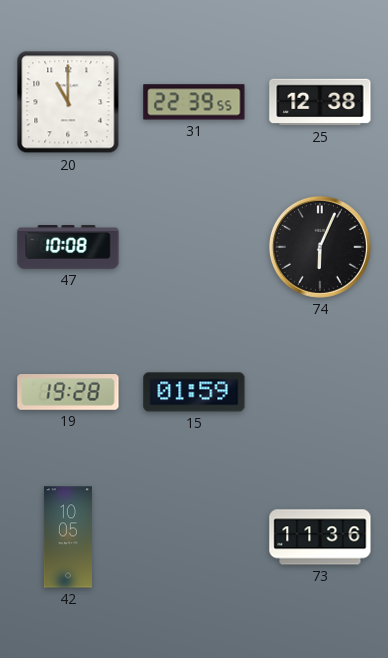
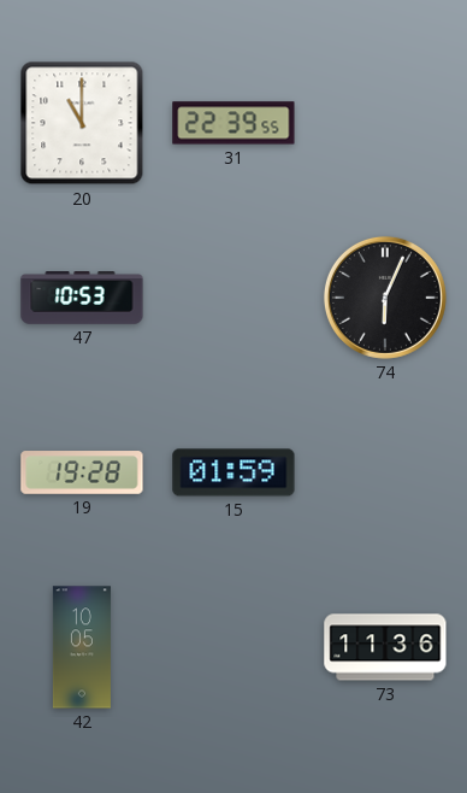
25: 12:38 -> none (320, 102)
47: 10:08 -> 10:53 (82, 298)
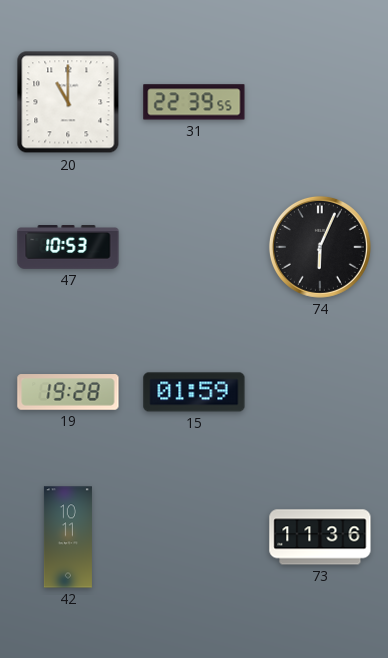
42: 10:05 -> 10:11 (68, 537)
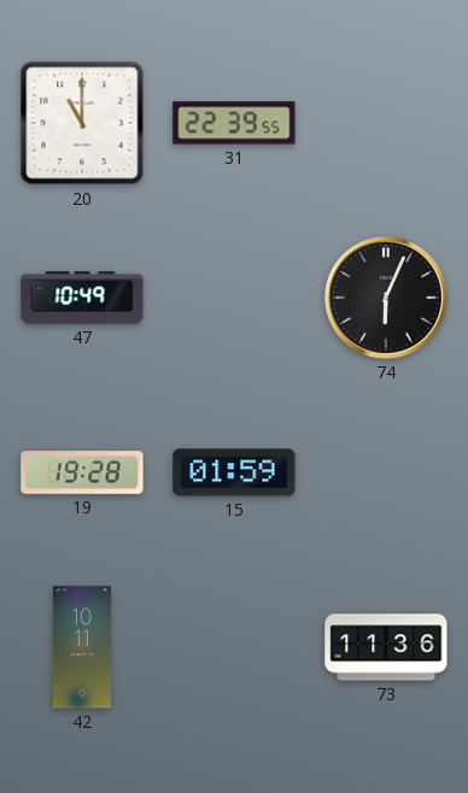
47: 10:53 -> 10:49 (82, 298)
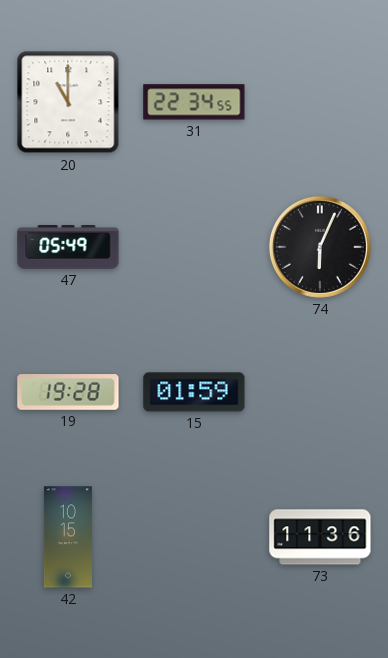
31: 22:39 -> 22:34 (194, 102)
47: 10:49 -> 05:49 (68, 247)
42: 10:11 -> 10:15 (68, 537)
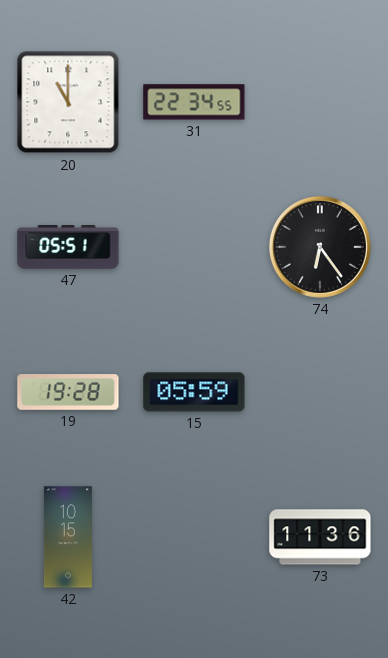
47: 05:49 -> 05:51 (68, 247)
74: 6:04 -> 6:24 (320, 247)
15: 01:59 -> 05:59 (194, 392)
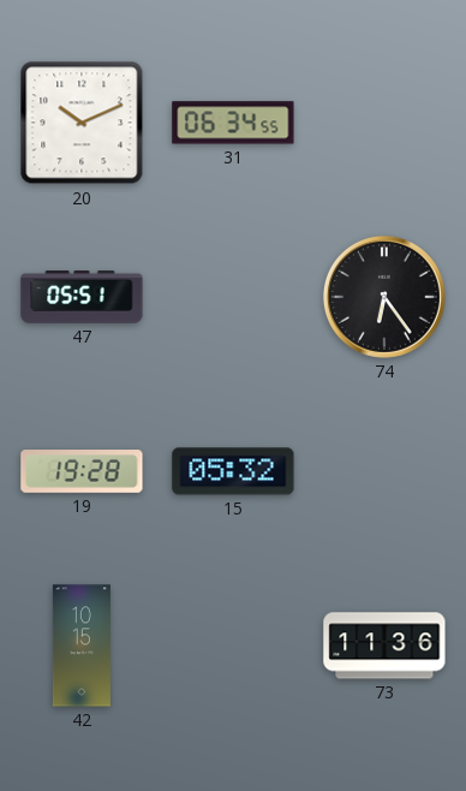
20: 11:00 -> 10:11 (82, 123)
31: 22:34 -> 06:34 (233, 123)
15: 05:59 -> 05:32 (233, 471)
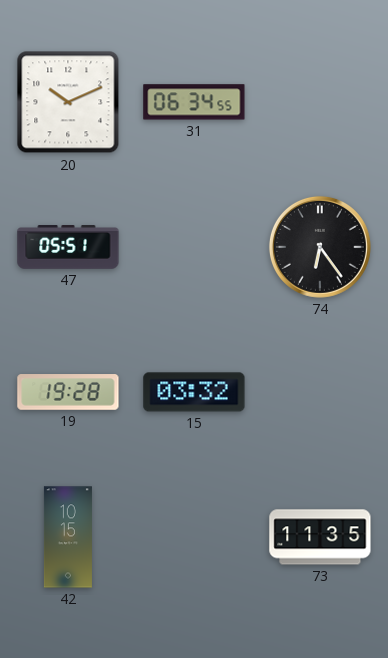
15: 05:32 -> 03:32 (194, 392)
73: 11:36 -> 11:35 (320, 537)
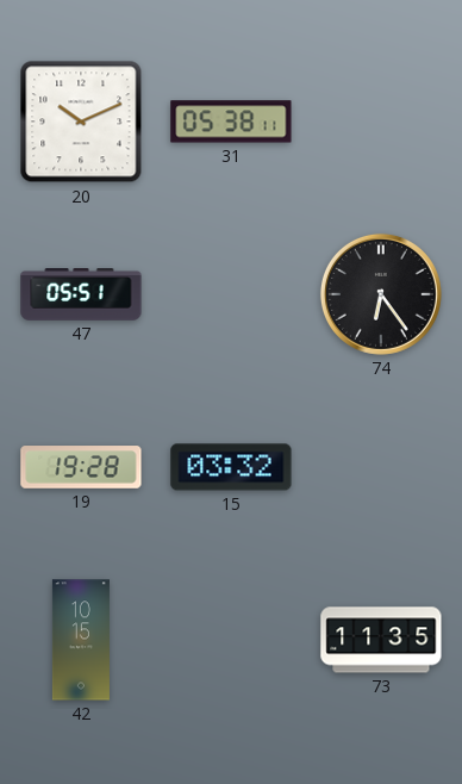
31: 06:34 -> 05:38 (231, 122)
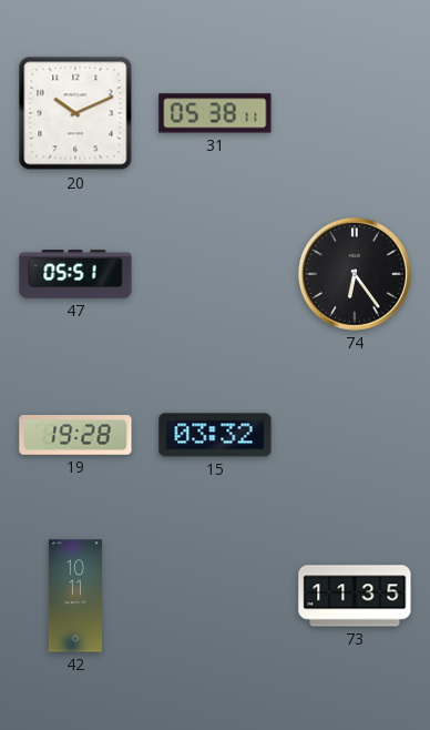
42: 10:15 -> 10:11 (75, 596)
